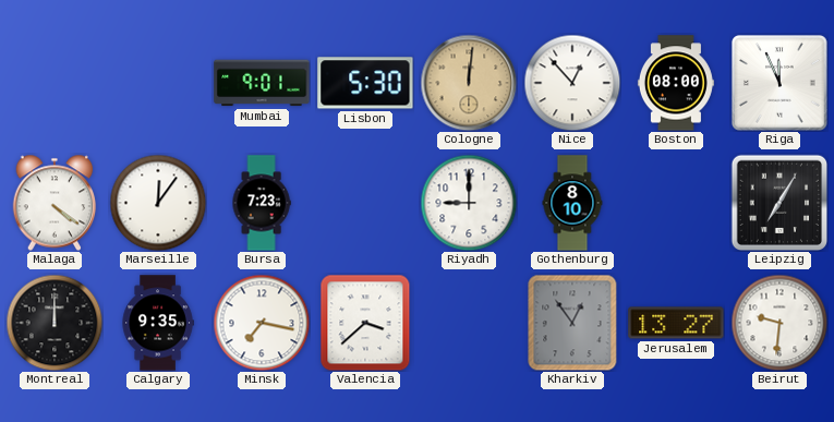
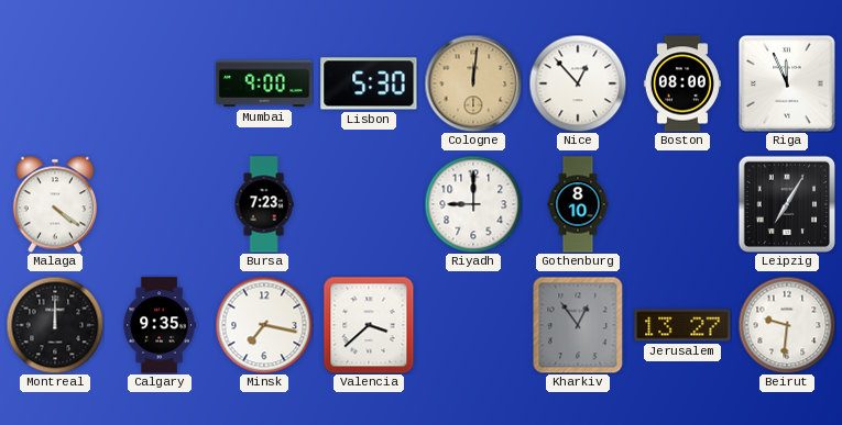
Mumbai: 9:01 -> 9:00 (264, 83)
Marseille: 12:06 -> none (158, 203)
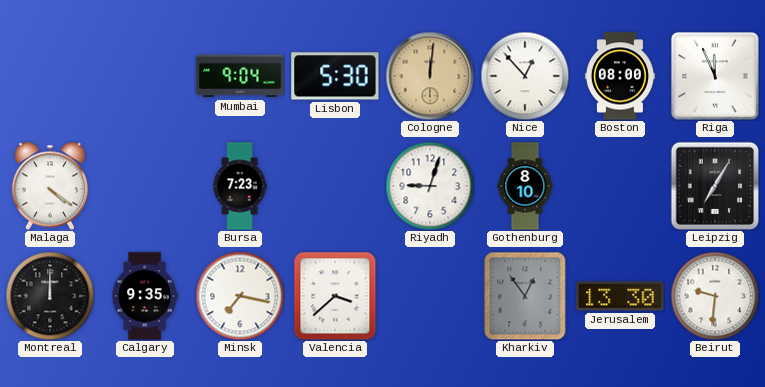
Mumbai: 9:00 -> 9:04 (240, 76)
Riyadh: 9:00 -> 9:03 (430, 186)
Jerusalem: 13:27 -> 13:30 (620, 296)
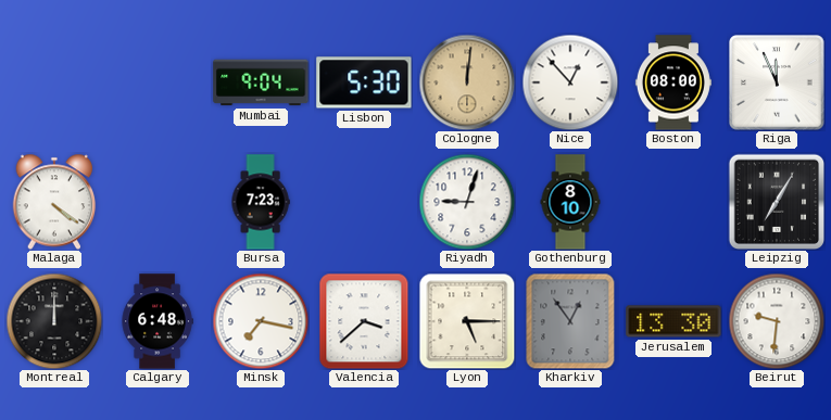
Calgary: 9:35 -> 6:48 (158, 321)
Lyon: none -> 5:15 (467, 321)
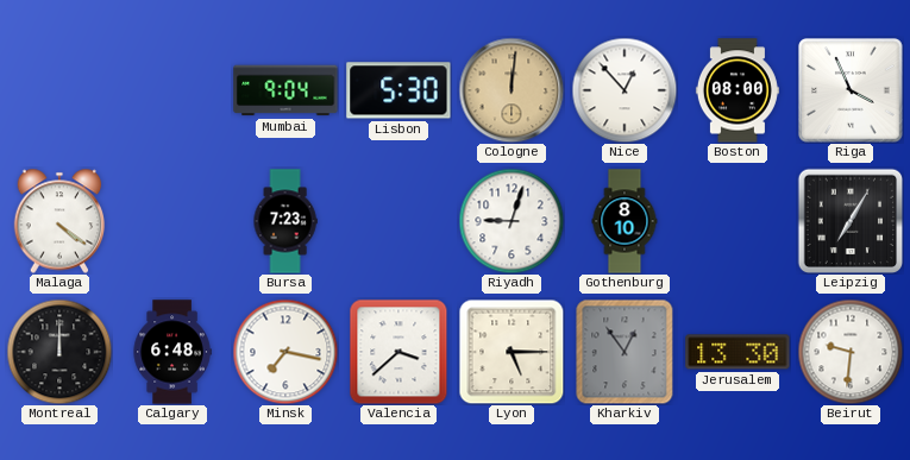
Riga: 11:56 -> 3:56 (852, 92)
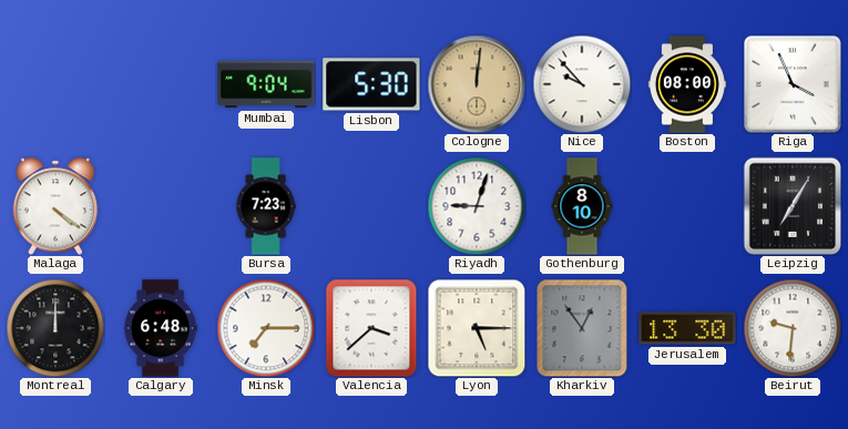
Nice: 12:53 -> 9:53 (582, 84)
Minsk: 7:17 -> 7:15 (266, 328)
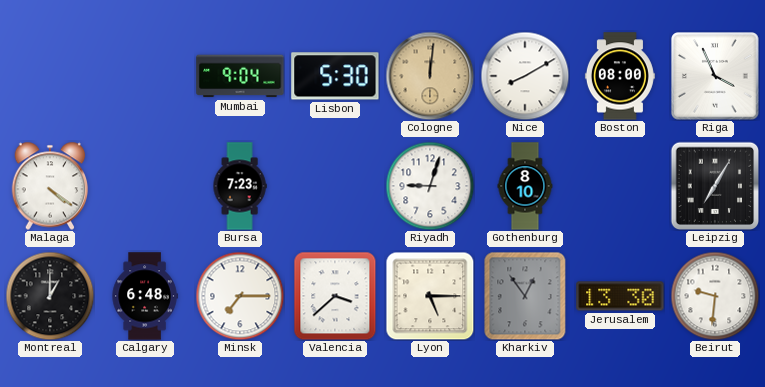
Nice: 9:53 -> 8:10 (525, 76)
Montreal: 12:00 -> 1:00 (50, 296)
